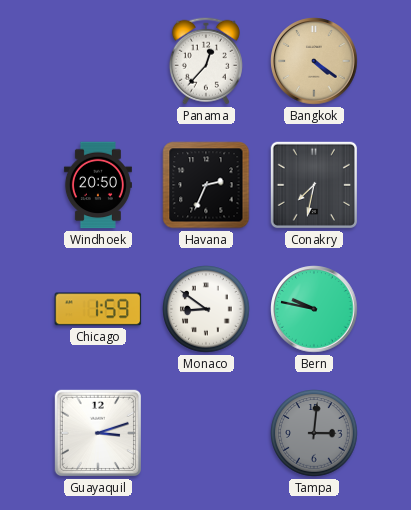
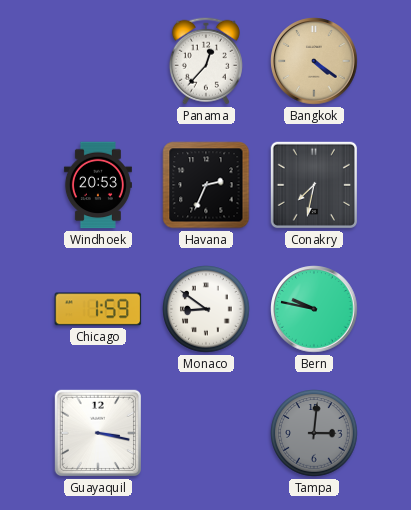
Windhoek: 20:50 -> 20:53 (98, 185)
Guayaquil: 3:12 -> 3:17 (98, 433)
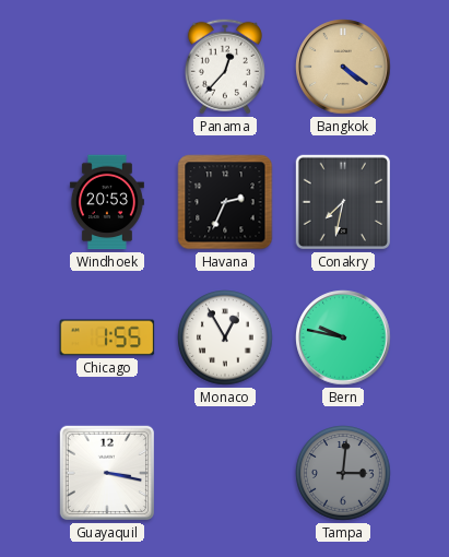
Chicago: 1:59 -> 1:55 (107, 337)
Monaco: 8:51 -> 12:55 (225, 337)
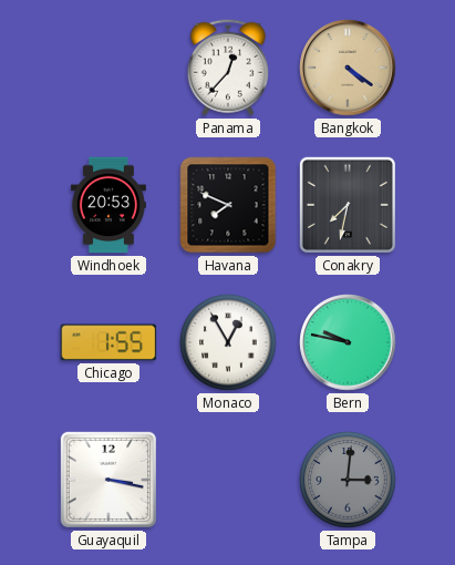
Havana: 2:34 -> 7:49 (228, 205)
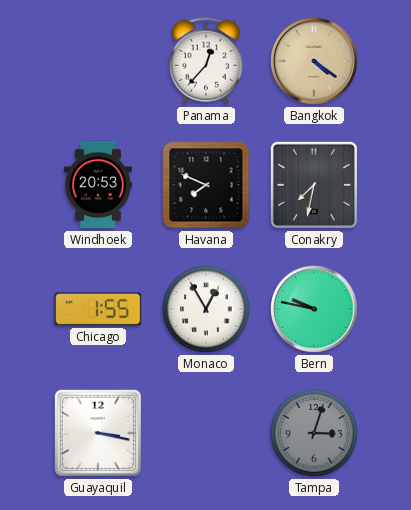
Tampa: 3:01 -> 3:03 (314, 433)
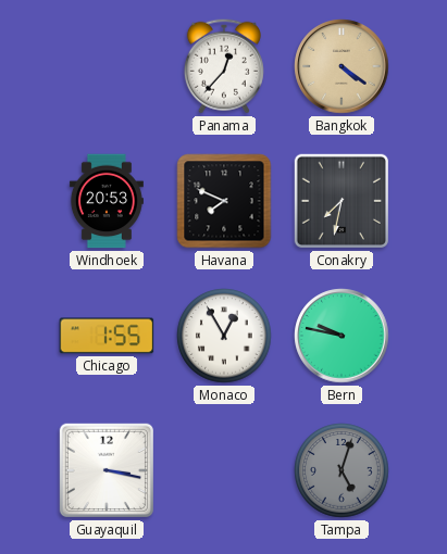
Tampa: 3:03 -> 5:03 (342, 470)
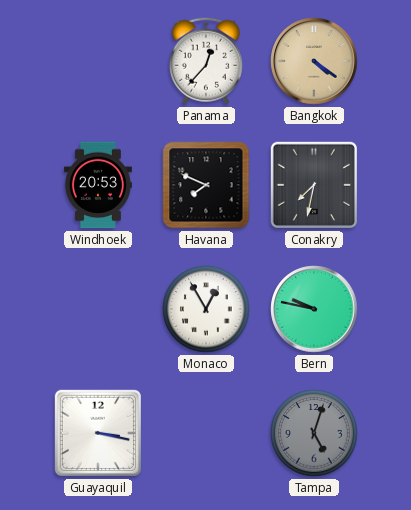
Chicago: 1:55 -> none (107, 336)
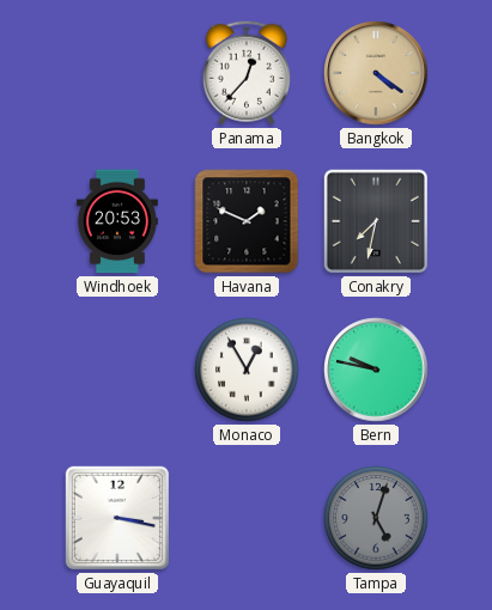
Havana: 7:49 -> 1:49 (247, 221)
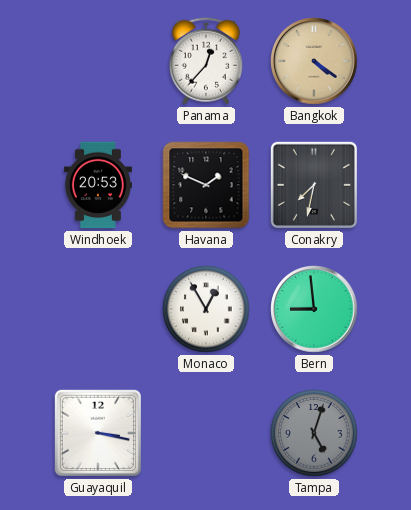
Bern: 9:47 -> 8:59 (314, 309)
